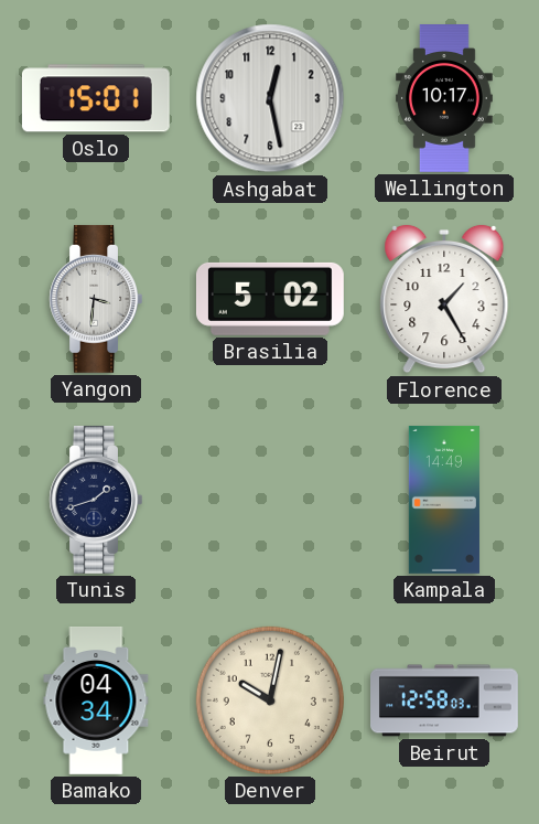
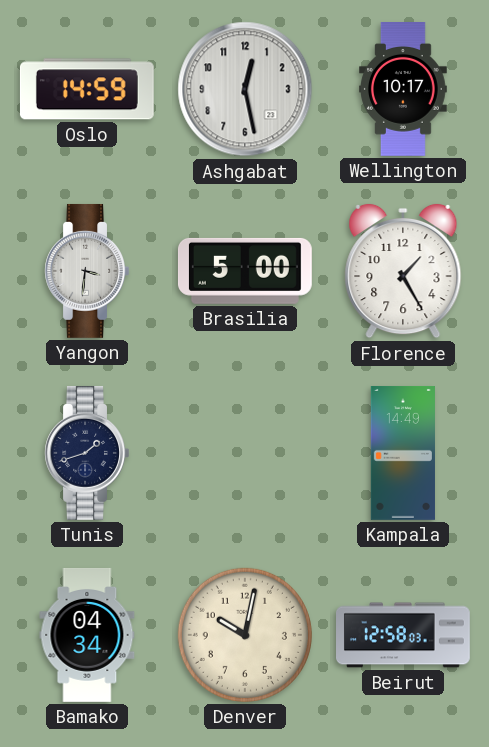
Oslo: 15:01 -> 14:59 (87, 89)
Brasilia: 5:02 -> 5:00 (245, 271)
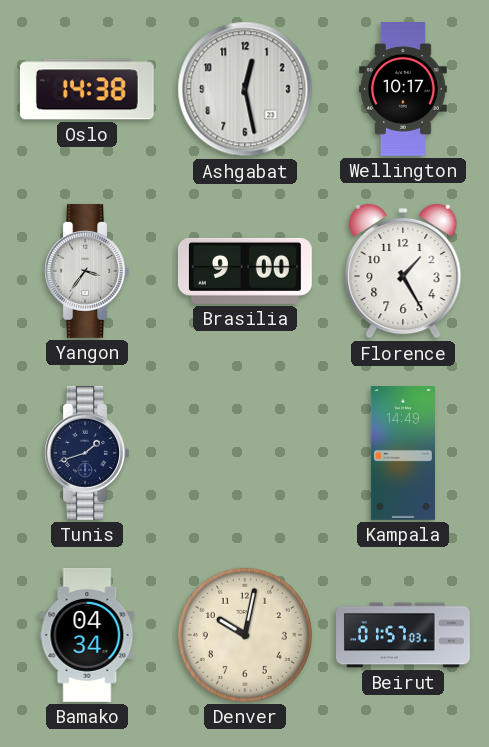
Oslo: 14:59 -> 14:38 (87, 89)
Yangon: 3:31 -> 3:36 (87, 271)
Brasilia: 5:00 -> 9:00 (245, 271)
Beirut: 12:58 -> 01:57 (404, 635)
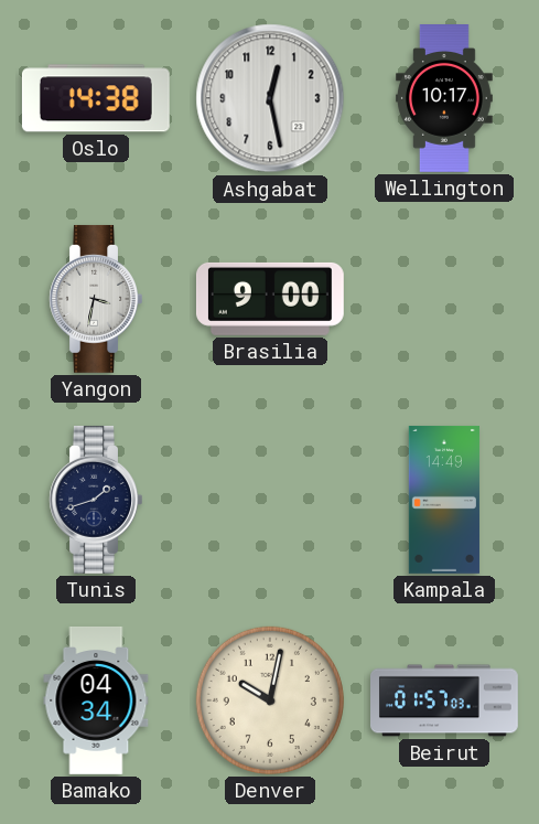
Yangon: 3:36 -> 3:32 (96, 299)
Florence: 1:25 -> none (403, 271)
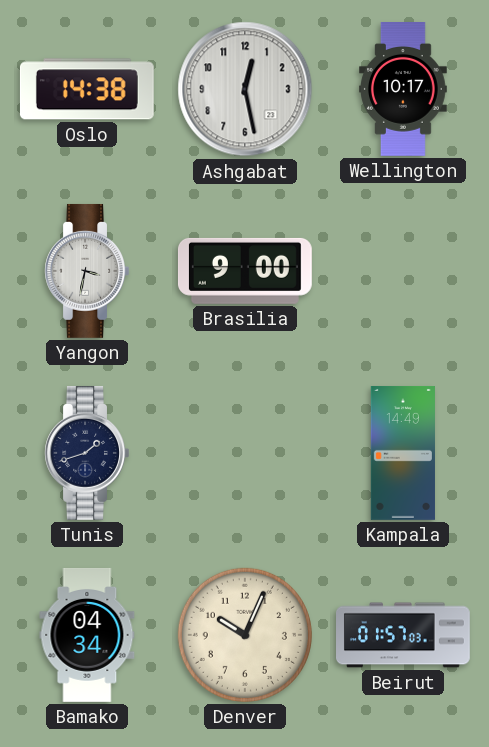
Denver: 10:02 -> 10:04 (245, 635)
